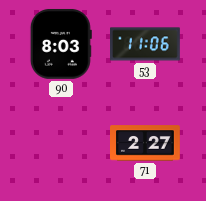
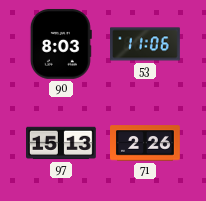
97: none -> 15:13 (62, 143)
71: 2:27 -> 2:26 (146, 143)
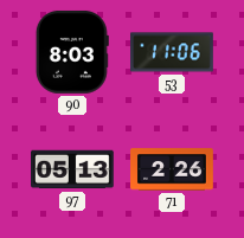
97: 15:13 -> 05:13 (73, 169)
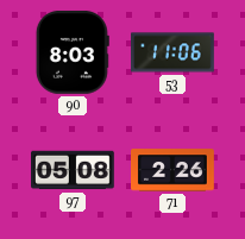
97: 05:13 -> 05:08 (74, 170)
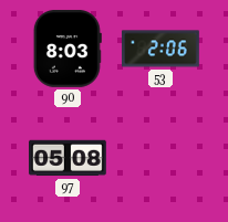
53: 11:06 -> 2:06 (162, 49)
71: 2:26 -> none (174, 170)
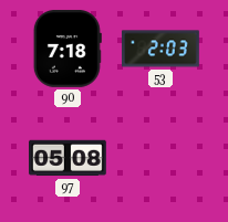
90: 8:03 -> 7:18 (68, 49)
53: 2:06 -> 2:03 (162, 49)
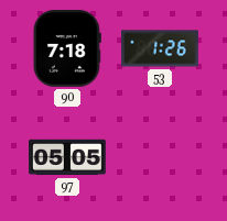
53: 2:03 -> 1:26 (161, 48)
97: 05:08 -> 05:05 (68, 157)
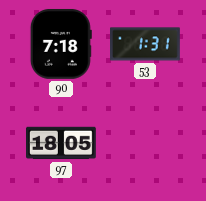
53: 1:26 -> 1:31 (146, 44)
97: 05:05 -> 18:05 (62, 143)
